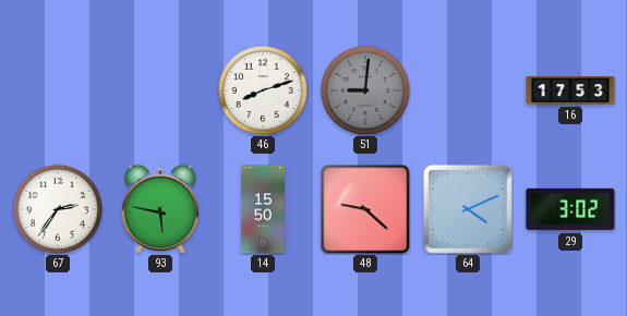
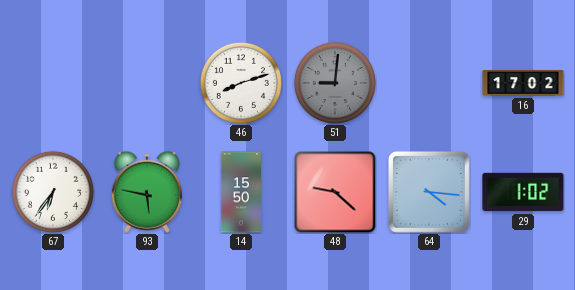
16: 17:53 -> 17:02 (523, 84)
67: 2:36 -> 6:36 (53, 192)
64: 4:11 -> 4:16 (429, 192)
29: 3:02 -> 1:02 (523, 192)
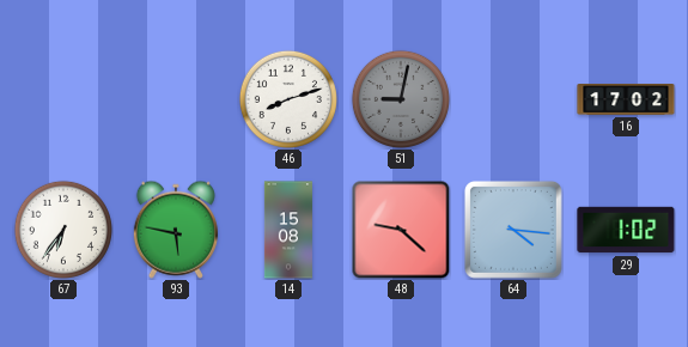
51: 9:01 -> 9:02 (401, 99)
14: 15:50 -> 15:08 (288, 230)
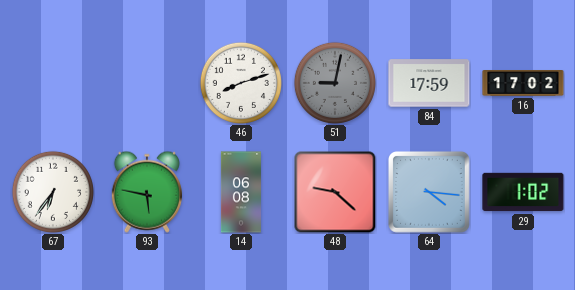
84: none -> 17:59 (429, 83)
14: 15:08 -> 06:08 (241, 192)
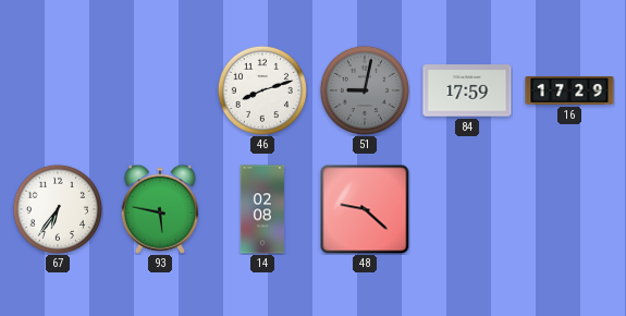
16: 17:02 -> 17:29 (569, 92)
14: 06:08 -> 02:08 (262, 209)
64: 4:16 -> none (429, 192)
29: 1:02 -> none (523, 192)
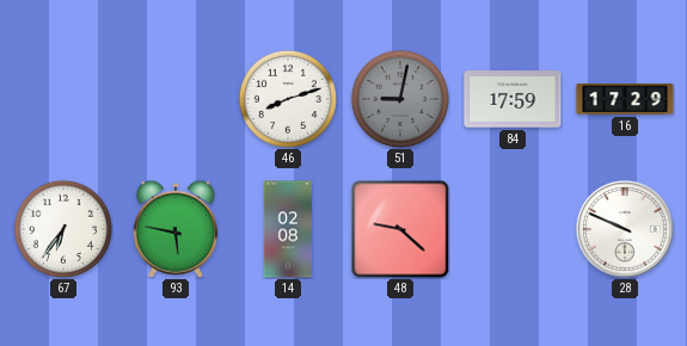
28: none -> 9:49 (625, 229)
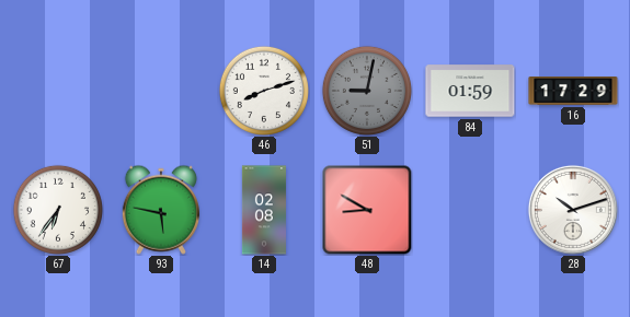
84: 17:59 -> 01:59 (470, 91)
48: 9:22 -> 8:50 (367, 210)
28: 9:49 -> 10:12 (573, 210)
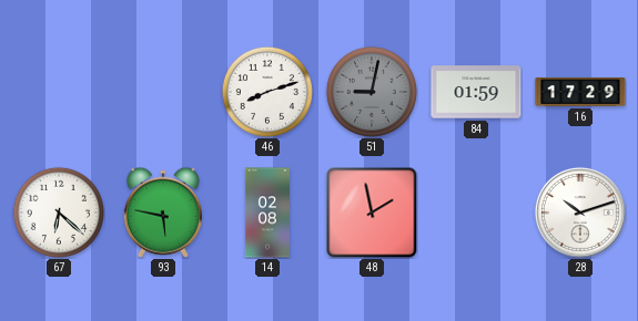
67: 6:36 -> 6:22 (59, 213)
48: 8:50 -> 1:58 (372, 213)
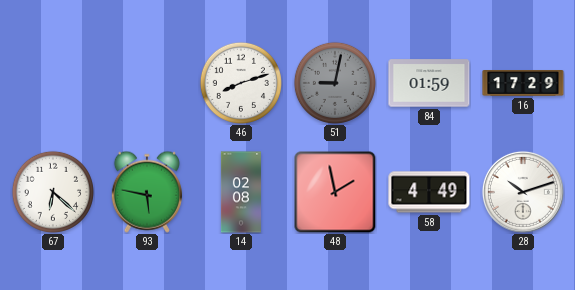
58: none -> 4:49 (429, 192)
